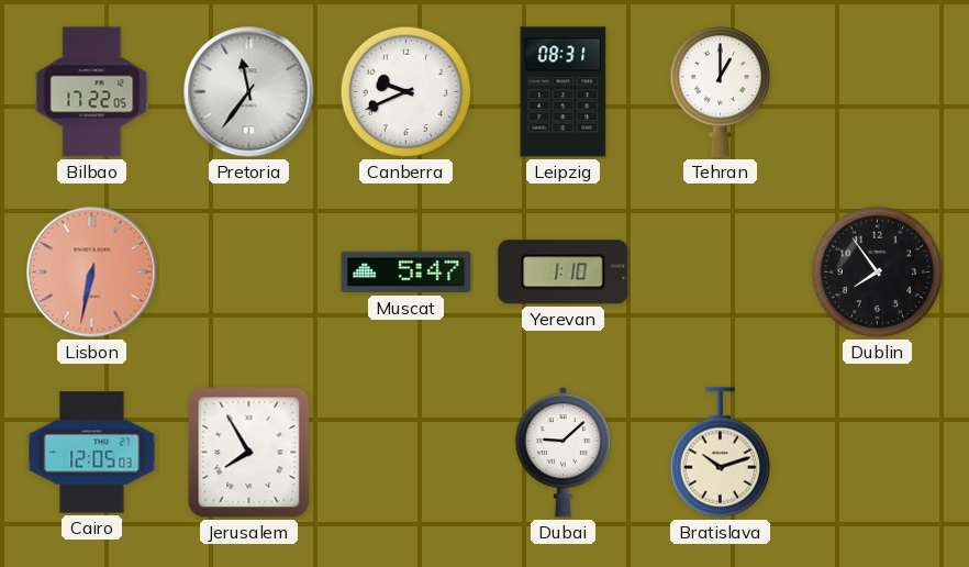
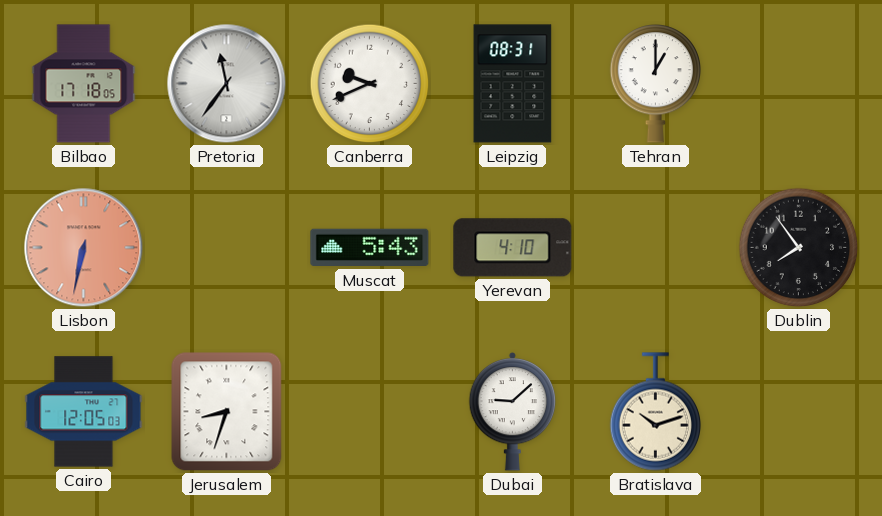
Bilbao: 17:22 -> 17:18 (84, 84)
Muscat: 5:47 -> 5:43 (370, 248)
Yerevan: 1:10 -> 4:10 (513, 248)
Jerusalem: 7:55 -> 8:33 (227, 412)
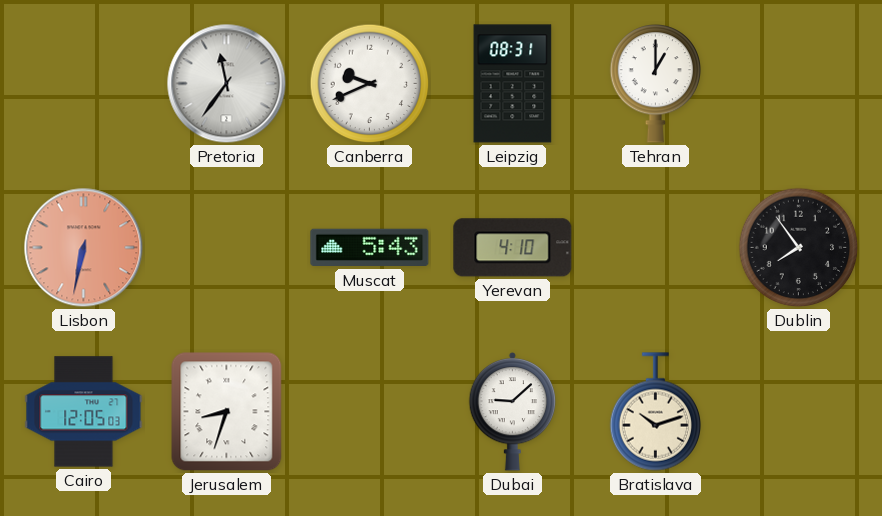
Bilbao: 17:18 -> none (84, 84)
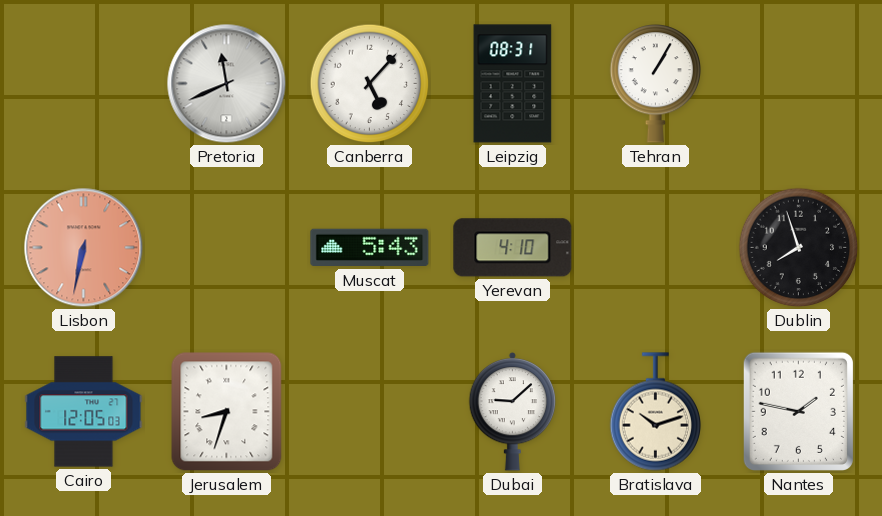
Pretoria: 11:36 -> 11:41 (227, 84)
Canberra: 9:41 -> 5:07 (370, 84)
Tehran: 1:00 -> 1:05 (656, 84)
Dublin: 7:54 -> 7:57 (799, 248)
Nantes: none -> 1:47 (798, 411)
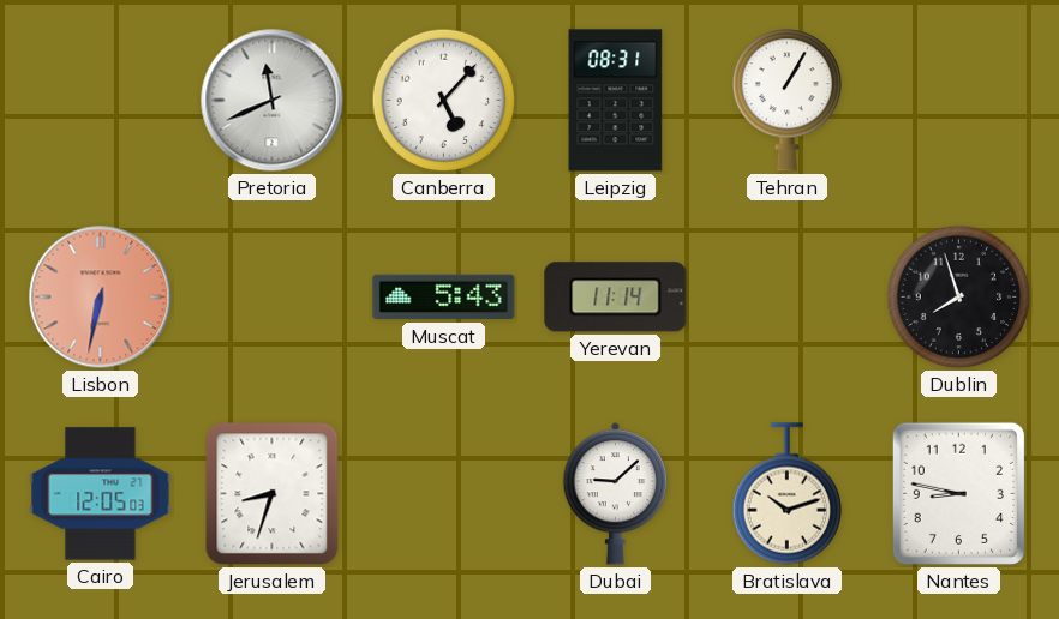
Yerevan: 4:10 -> 11:14 (616, 298)
Nantes: 1:47 -> 8:47 (958, 493)
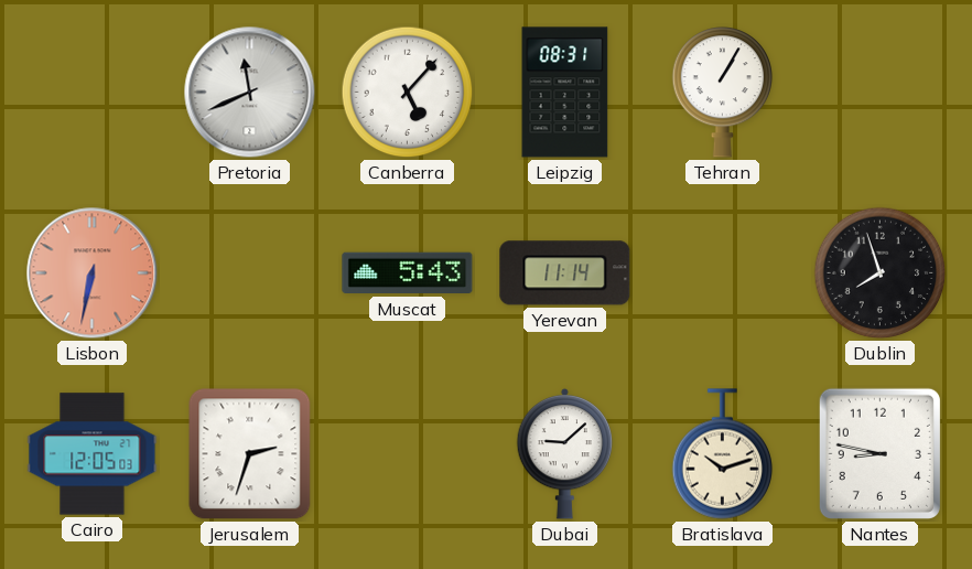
Jerusalem: 8:33 -> 2:33 (250, 454)
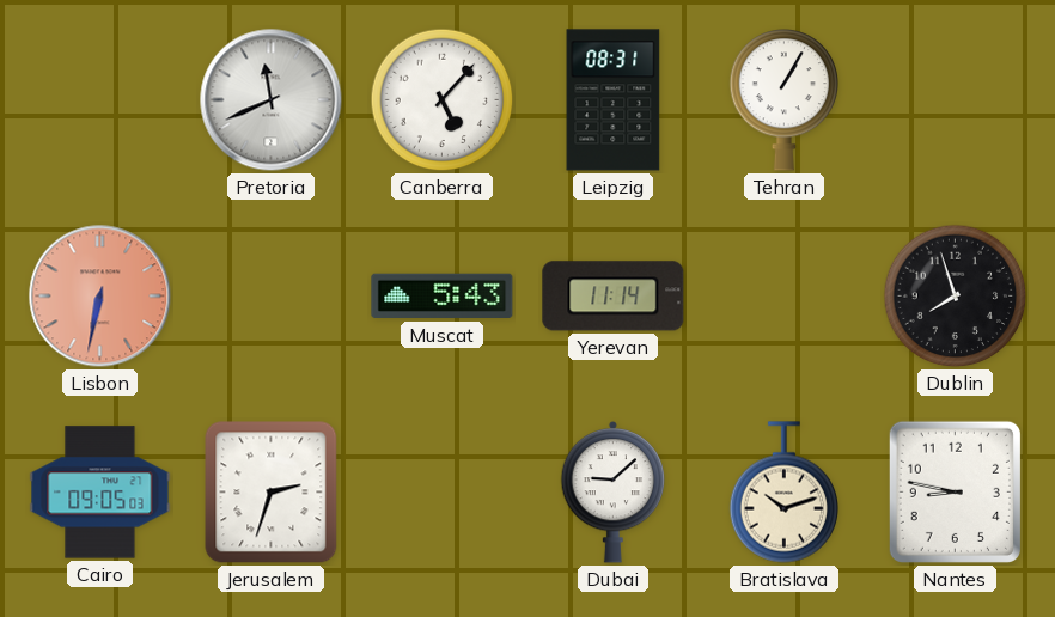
Cairo: 12:05 -> 09:05 (100, 493)
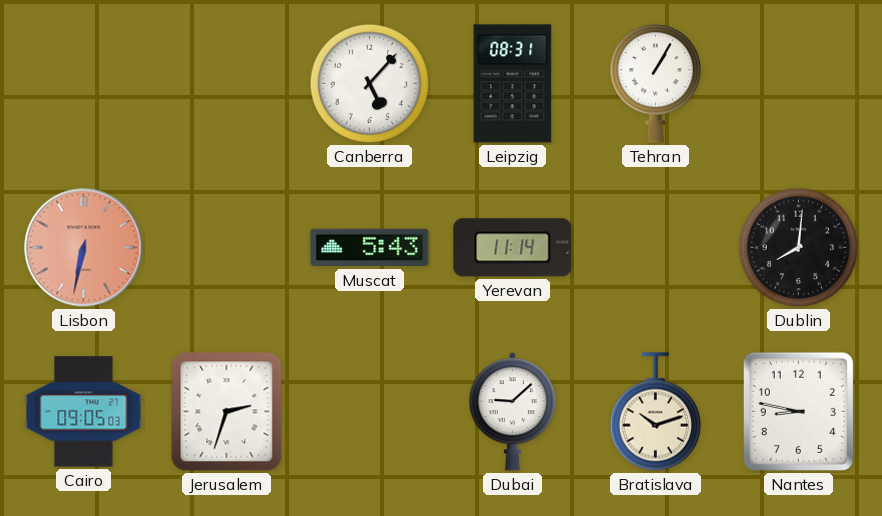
Pretoria: 11:41 -> none (272, 100)
Dublin: 7:57 -> 8:01 (799, 248)
